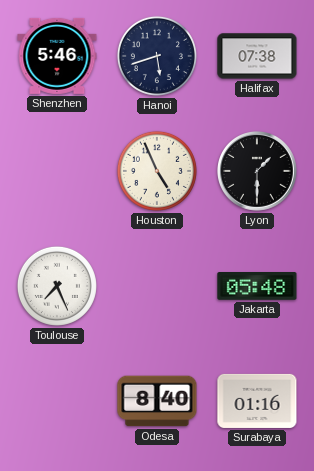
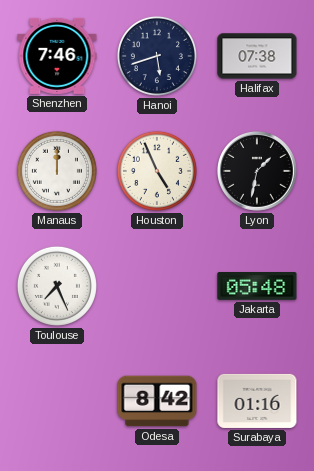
Shenzhen: 5:46 -> 7:46 (57, 56)
Manaus: none -> 12:00 (57, 171)
Lyon: 1:30 -> 1:32 (258, 172)
Odesa: 8:40 -> 8:42 (157, 401)
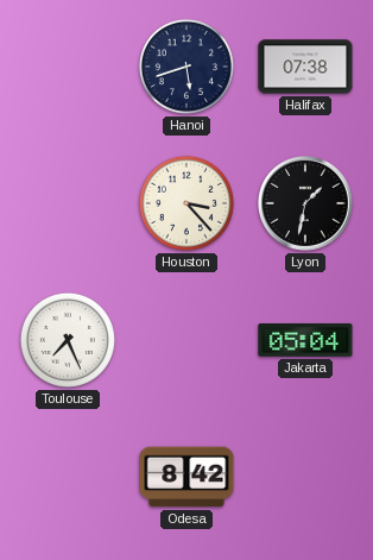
Shenzhen: 7:46 -> none (57, 56)
Manaus: 12:00 -> none (57, 171)
Houston: 4:56 -> 3:23 (186, 203)
Jakarta: 05:48 -> 05:04 (305, 340)
Surabaya: 01:16 -> none (257, 401)
